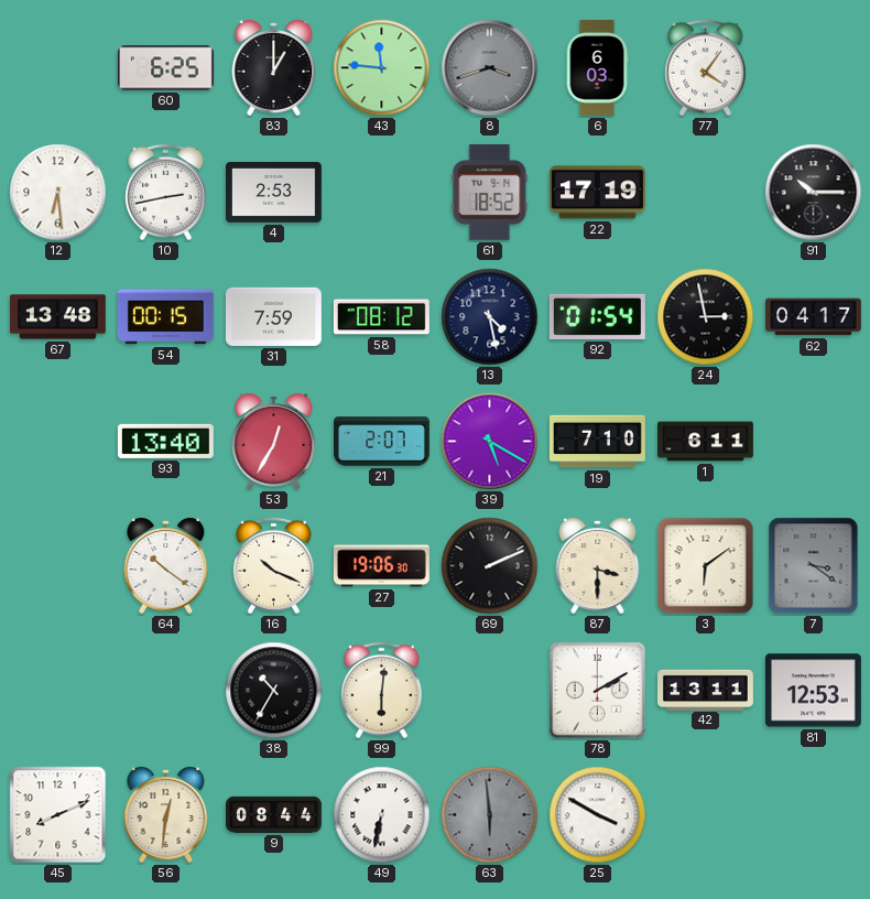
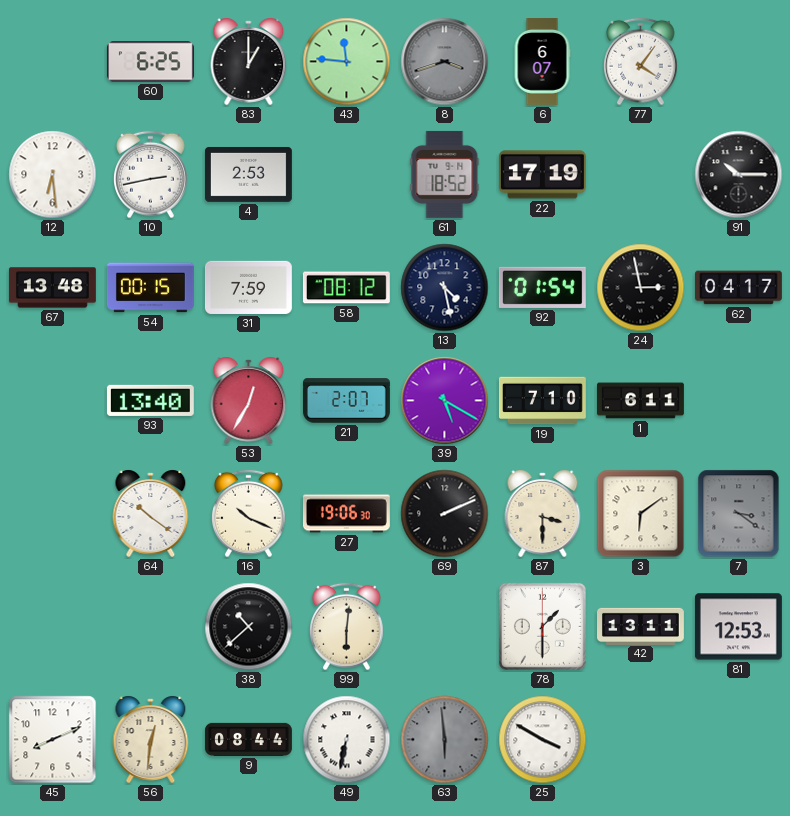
6: 6:03 -> 6:07 (542, 62)
38: 10:35 -> 10:38 (249, 627)
78: 2:10 -> 1:30 (542, 626)
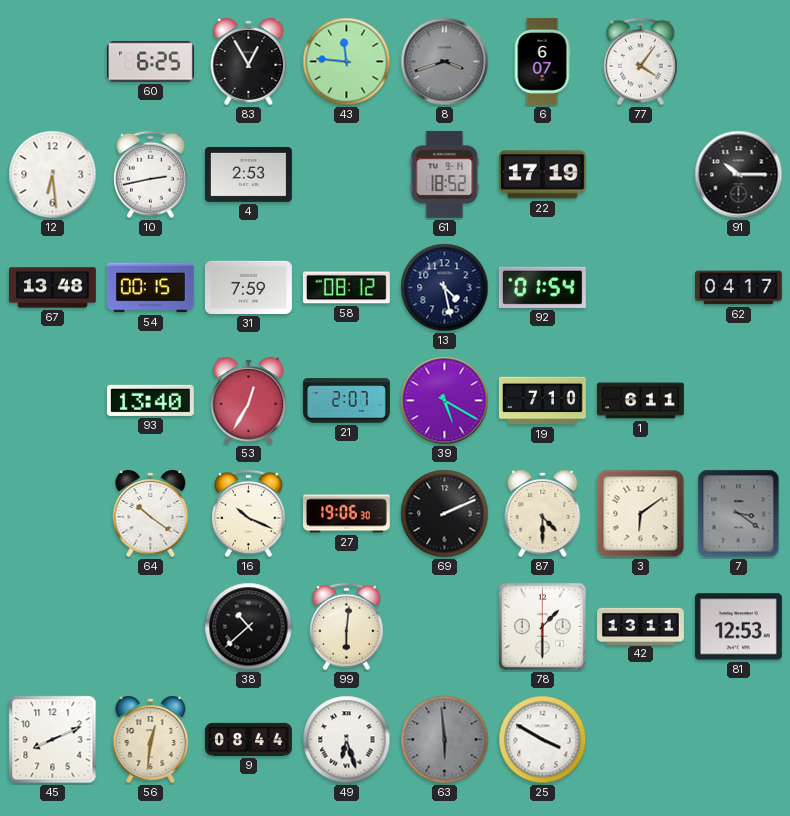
83: 1:00 -> 12:55 (249, 61)
24: 2:58 -> none (641, 288)
87: 3:30 -> 4:30 (543, 513)
49: 6:32 -> 6:27 (347, 740)
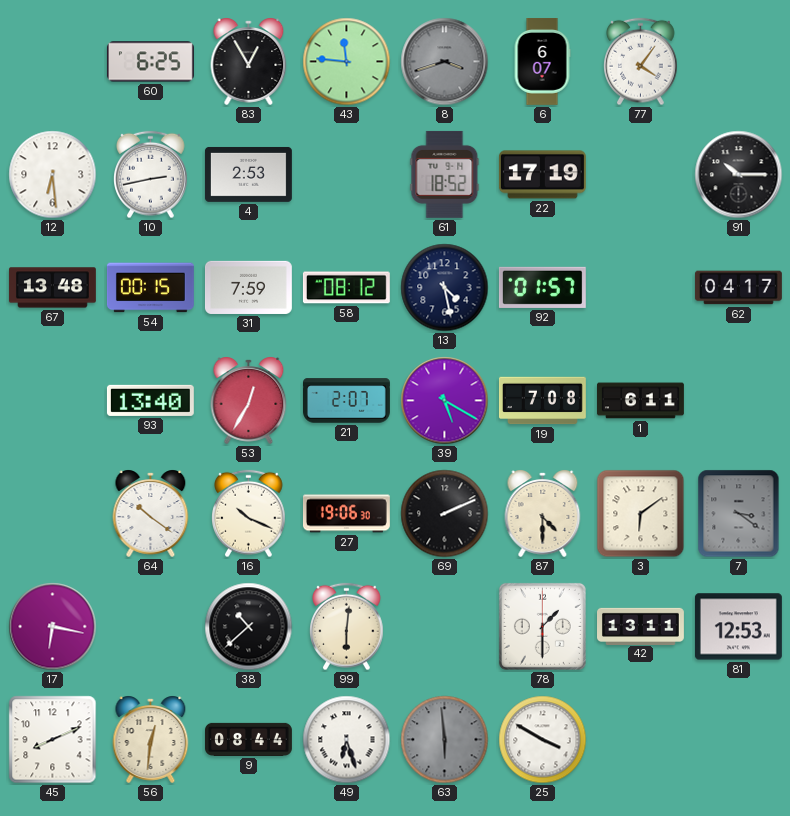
92: 01:54 -> 01:57 (542, 287)
19: 7:10 -> 7:08 (542, 401)
17: none -> 6:17 (53, 627)
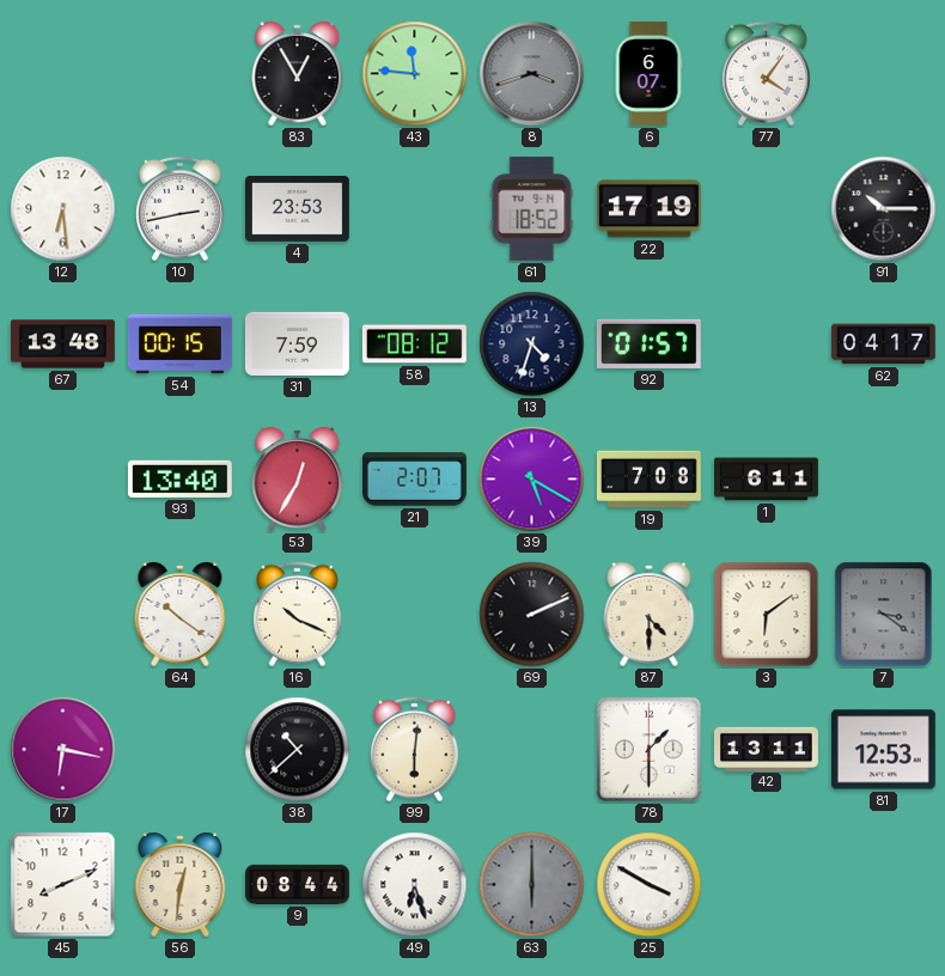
60: 6:25 -> none (150, 62)
4: 2:53 -> 23:53 (297, 208)
13: 4:28 -> 4:33 (532, 344)
27: 19:06 -> none (346, 514)
63: 5:59 -> 6:00 (532, 885)
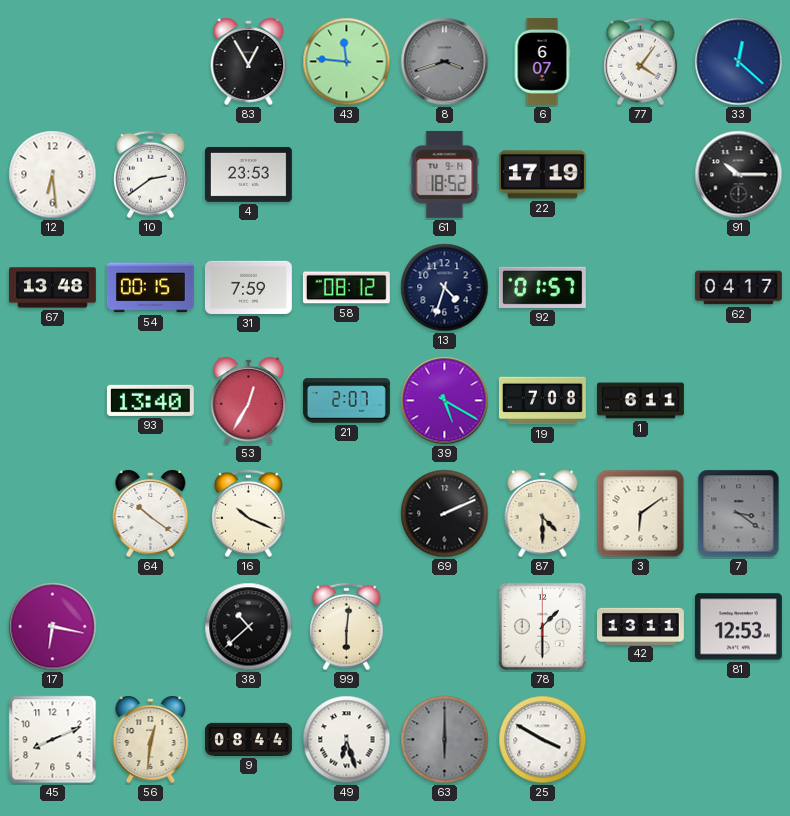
33: none -> 12:22 (739, 62)
10: 2:43 -> 2:39 (151, 175)
